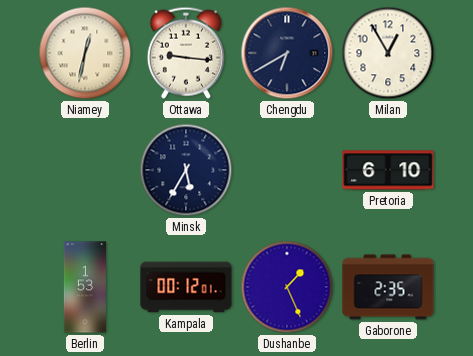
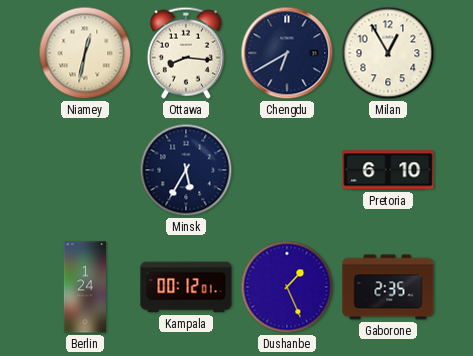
Ottawa: 9:16 -> 8:16 (186, 53)
Berlin: 1:53 -> 1:24 (84, 287)
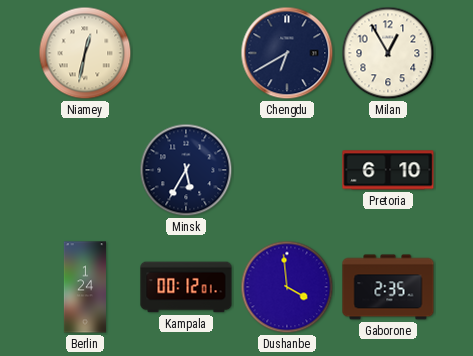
Ottawa: 8:16 -> none (186, 53)
Dushanbe: 1:26 -> 3:59 (287, 287)
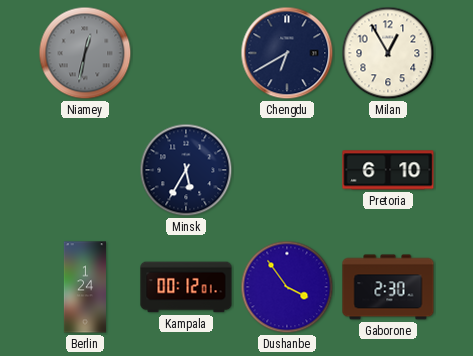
Niamey dial: cream -> grey (85, 53)
Dushanbe: 3:59 -> 3:54 (287, 287)
Gaborone: 2:35 -> 2:30 (388, 287)
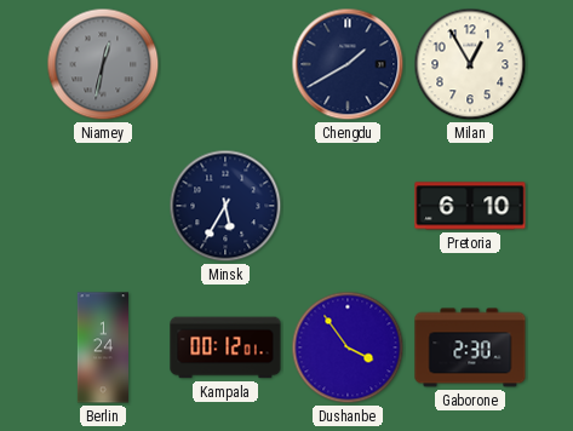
Chengdu: 6:40 -> 1:40 (348, 64)
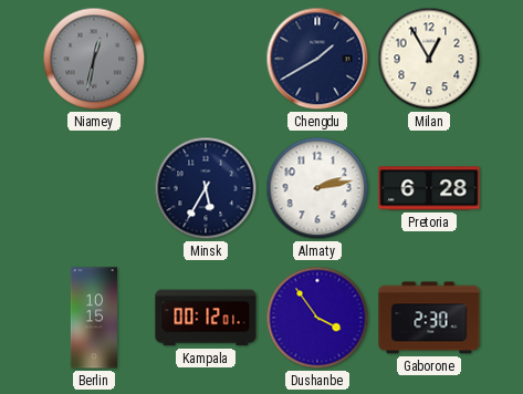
Almaty: none -> 2:13 (317, 188)
Pretoria: 6:10 -> 6:28 (429, 188)
Berlin: 1:24 -> 10:15 (93, 318)
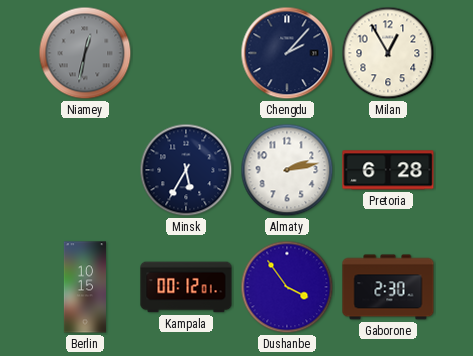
Chengdu: 1:40 -> 2:07 (287, 53)
